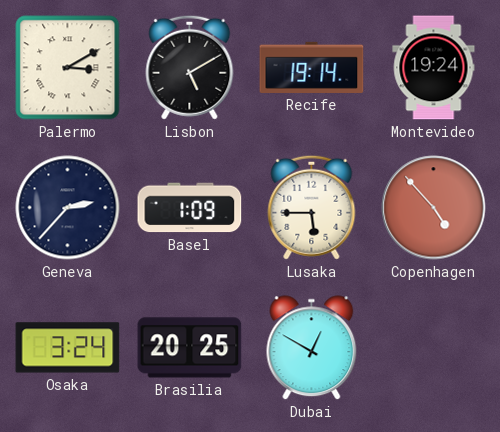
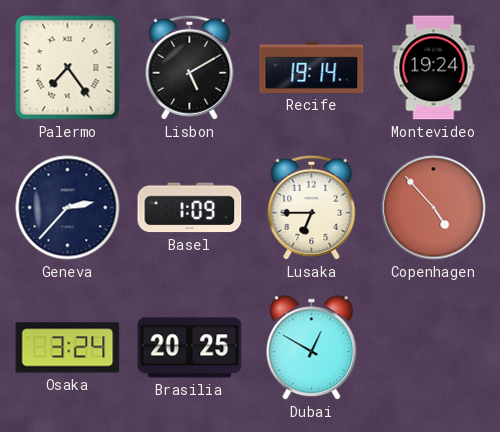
Palermo: 3:10 -> 7:24 (68, 68)
Lusaka: 5:45 -> 6:45 (312, 207)
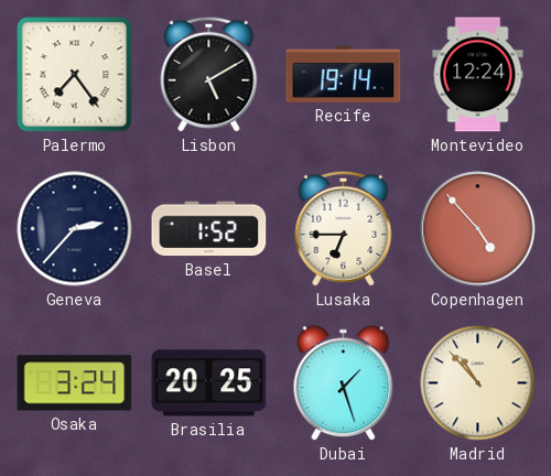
Montevideo: 19:24 -> 12:24 (478, 75)
Basel: 1:09 -> 1:52 (209, 229)
Dubai: 12:50 -> 1:27 (344, 383)
Madrid: none -> 10:53 (478, 383)
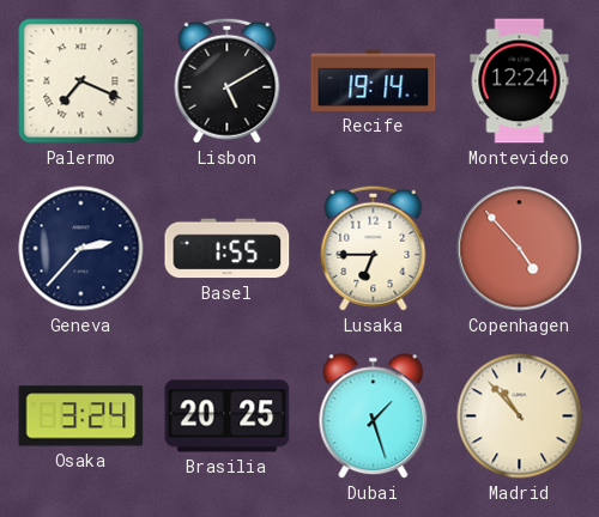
Palermo: 7:24 -> 7:19 (81, 81)
Basel: 1:52 -> 1:55 (228, 249)
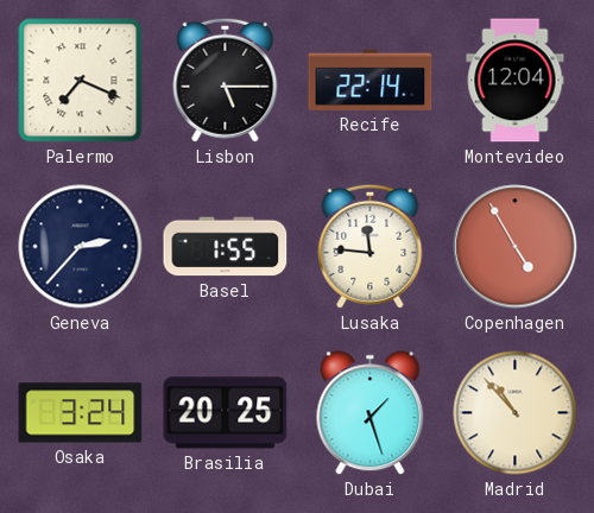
Lisbon: 5:10 -> 5:15 (226, 80)
Recife: 19:14 -> 22:14 (371, 80)
Montevideo: 12:24 -> 12:04 (516, 81)
Lusaka: 6:45 -> 11:46 (371, 246)
Copenhagen: 4:53 -> 4:55 (516, 247)
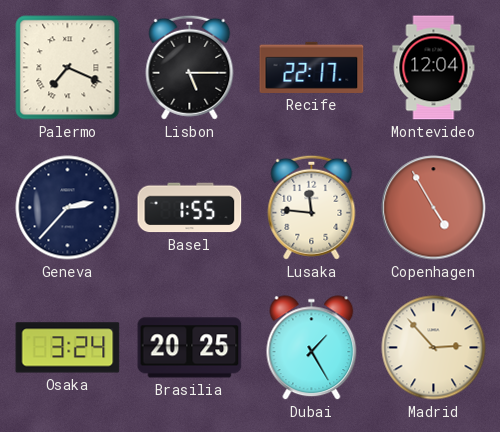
Recife: 22:14 -> 22:17 (312, 67)
Dubai: 1:27 -> 1:25 (312, 348)
Madrid: 10:53 -> 2:53 (434, 348)
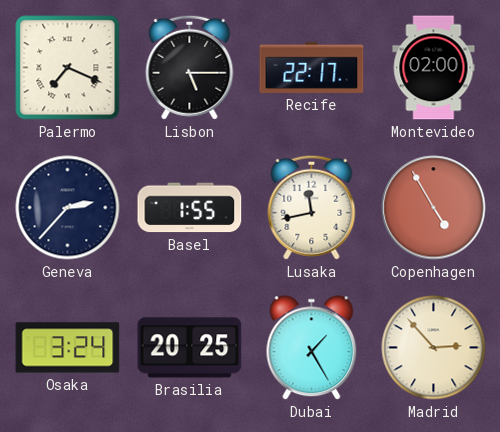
Montevideo: 12:04 -> 02:00 (434, 68)
Lusaka: 11:46 -> 11:43 (312, 207)
